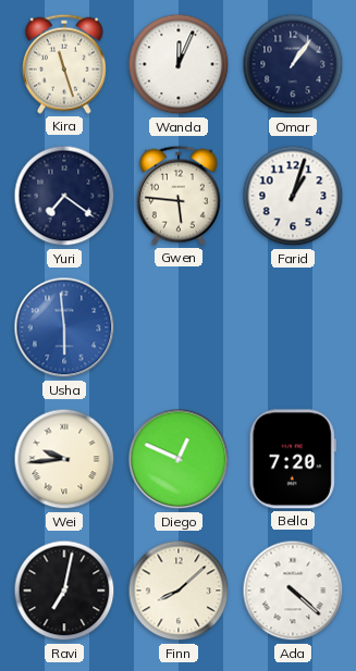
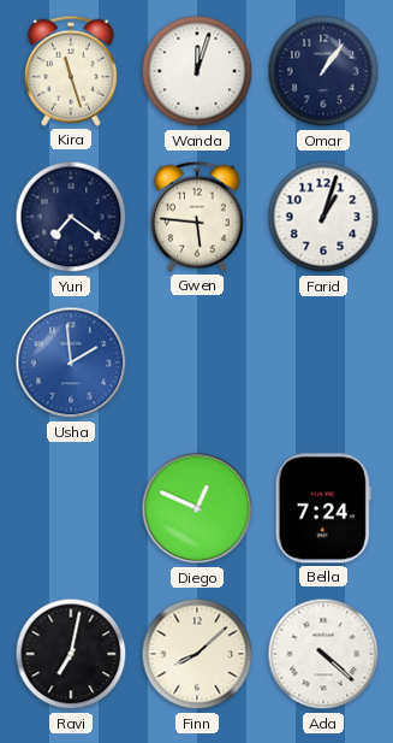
Wanda: 12:04 -> 12:03 (197, 71)
Usha: 5:59 -> 1:59 (71, 362)
Wei: 9:44 -> none (64, 459)
Bella: 7:20 -> 7:24 (323, 508)
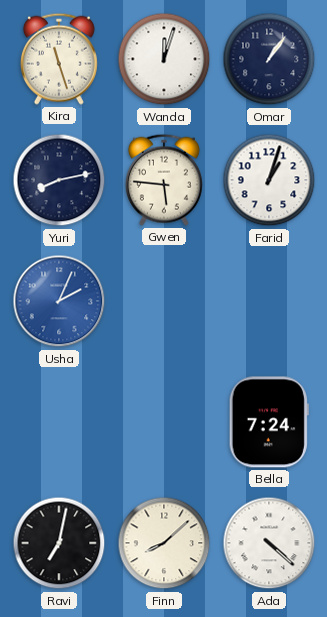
Yuri: 7:21 -> 8:13 (59, 180)
Usha: 1:59 -> 2:04 (59, 301)
Diego: 12:49 -> none (197, 508)
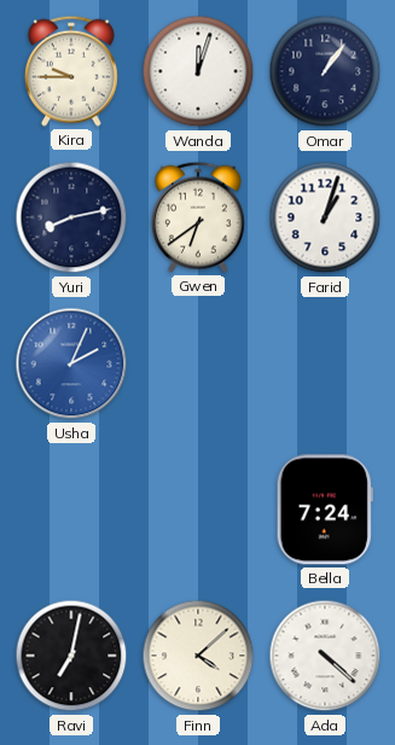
Kira: 11:27 -> 9:45 (71, 71)
Gwen: 5:46 -> 6:39 (198, 217)
Finn: 8:08 -> 4:08 (198, 656)
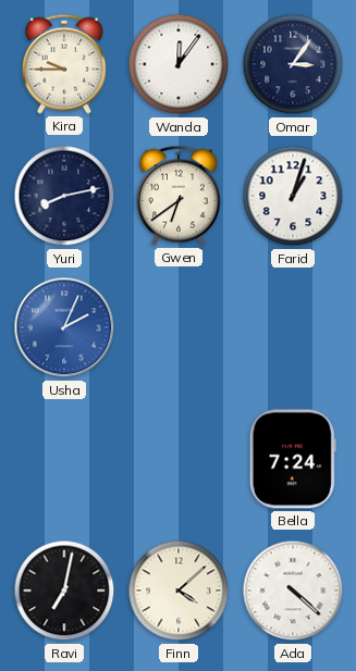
Wanda: 12:03 -> 12:06 (179, 64)
Omar: 1:06 -> 3:06 (293, 64)
